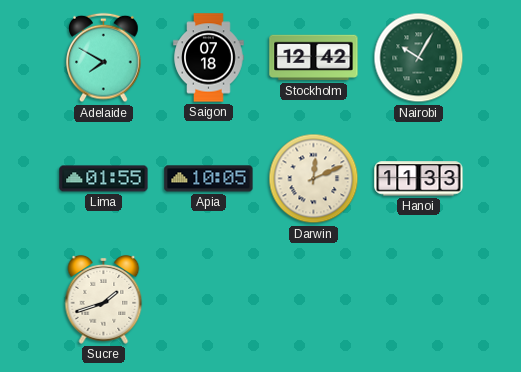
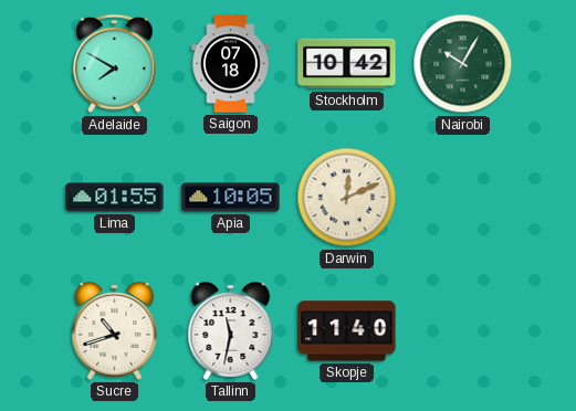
Stockholm: 12:42 -> 10:42 (347, 64)
Hanoi: 11:33 -> none (419, 179)
Sucre: 1:42 -> 10:42 (115, 330)
Tallinn: none -> 11:32 (231, 330)
Skopje: none -> 11:40 (347, 331)
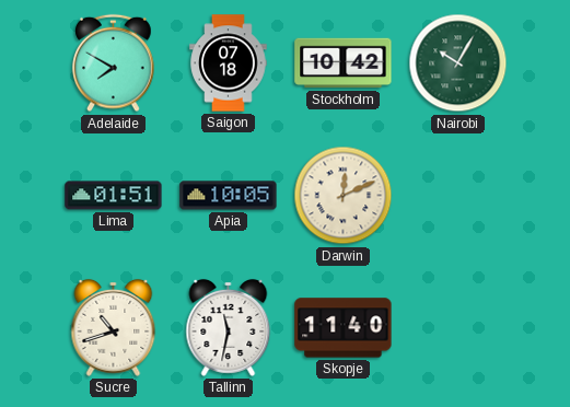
Lima: 01:55 -> 01:51 (114, 196)
